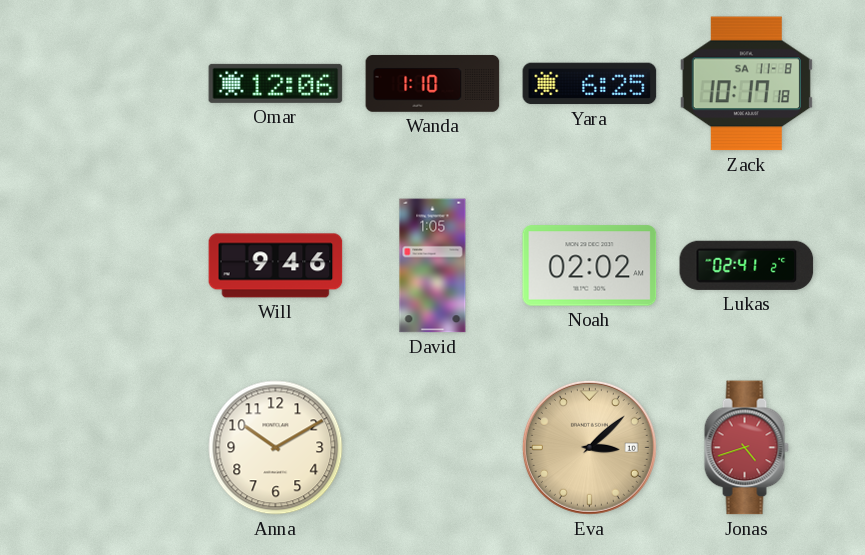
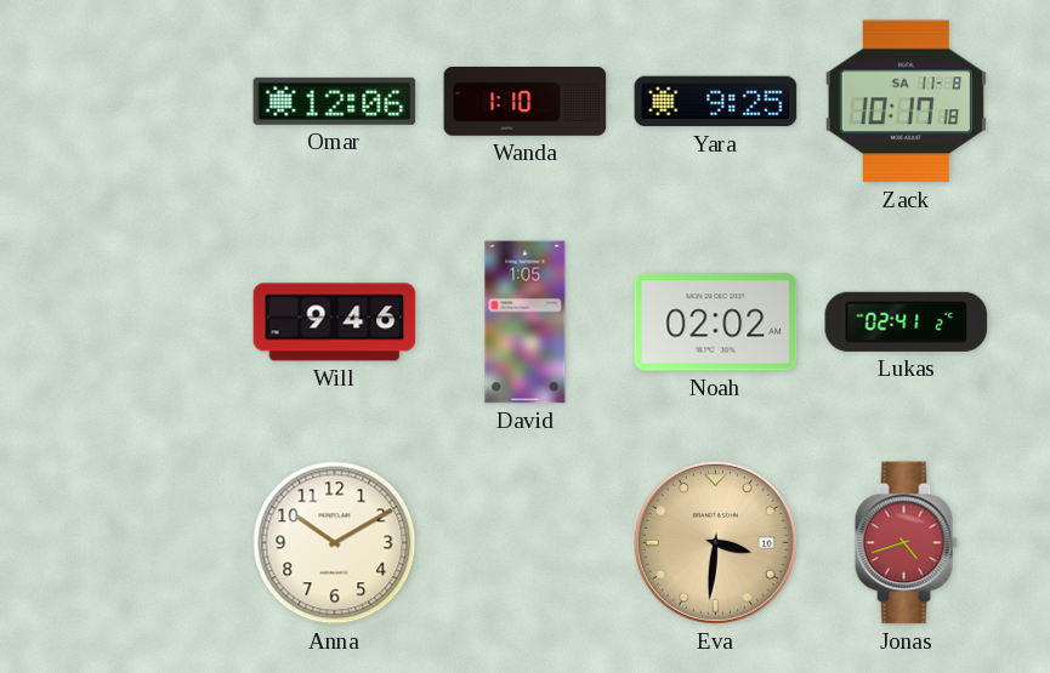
Yara: 6:25 -> 9:25 (716, 102)
Eva: 3:08 -> 3:31 (715, 542)
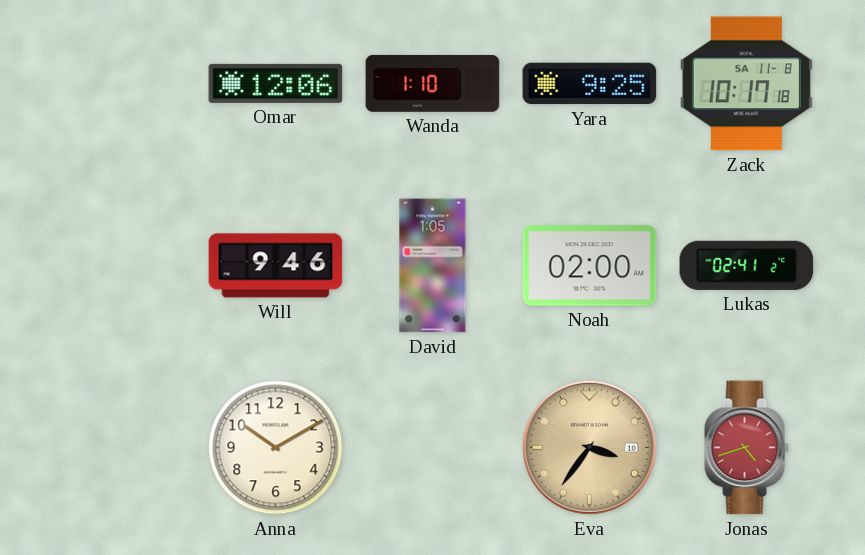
Noah: 02:02 -> 02:00 (590, 266)
Eva: 3:31 -> 3:36 (589, 447)
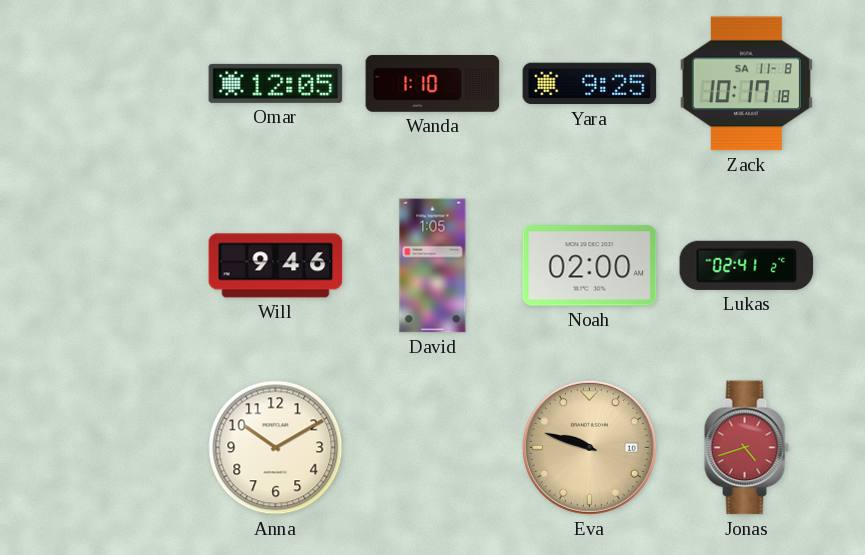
Omar: 12:06 -> 12:05 (276, 83)
Eva: 3:36 -> 9:48 (589, 447)
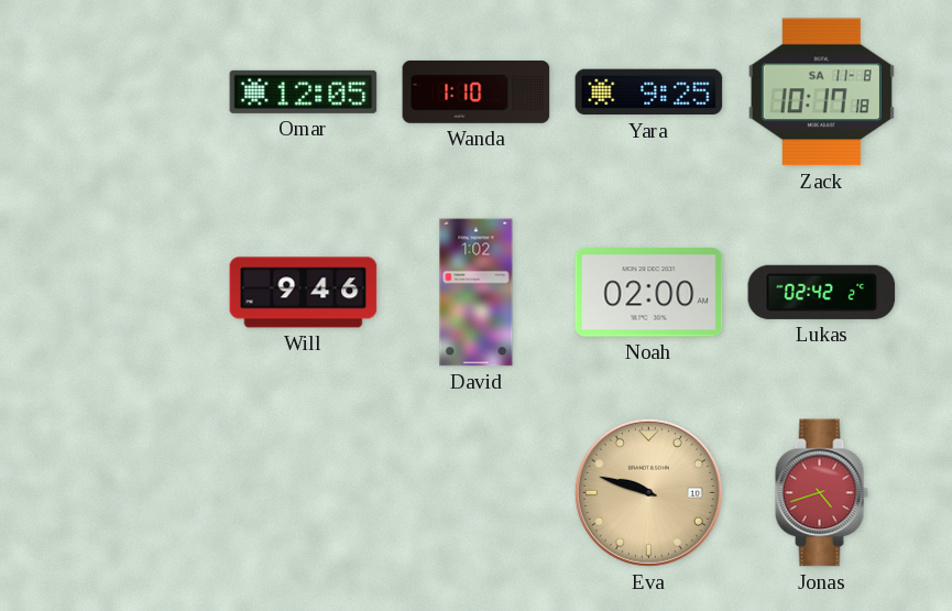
David: 1:05 -> 1:02 (477, 293)
Lukas: 02:41 -> 02:42 (822, 292)
Anna: 10:10 -> none (276, 448)
